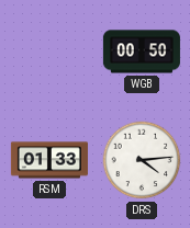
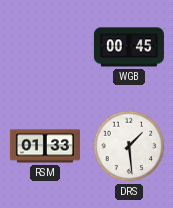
WGB: 00:50 -> 00:45 (129, 47)
DRS: 4:14 -> 1:29 (129, 146)
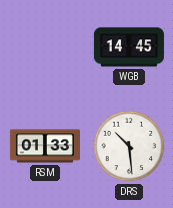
WGB: 00:45 -> 14:45 (129, 47)
DRS: 1:29 -> 10:29 (129, 146)
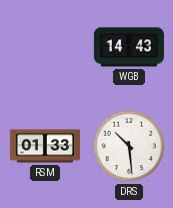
WGB: 14:45 -> 14:43 (129, 47)
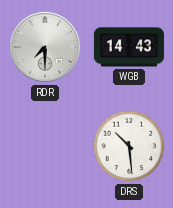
RDR: none -> 7:30 (45, 47)
RSM: 01:33 -> none (45, 146)
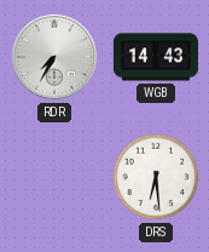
RDR: 7:30 -> 7:35 (54, 57)
DRS: 10:29 -> 6:29 (156, 177)
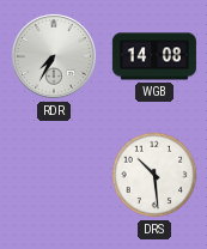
WGB: 14:43 -> 14:08 (154, 56)
DRS: 6:29 -> 10:29 (154, 175)
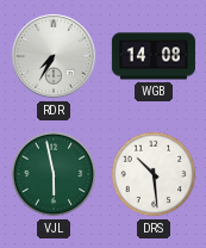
VJL: none -> 5:58 (54, 174)
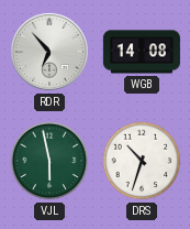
RDR: 7:35 -> 6:53 (49, 52)
DRS: 10:29 -> 10:33 (142, 161)
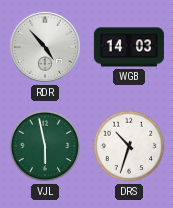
RDR: 6:53 -> 4:53 (45, 47)
WGB: 14:08 -> 14:03 (129, 47)
